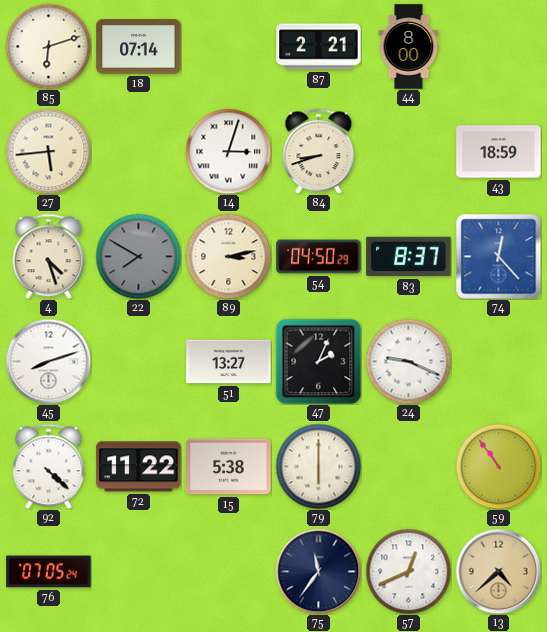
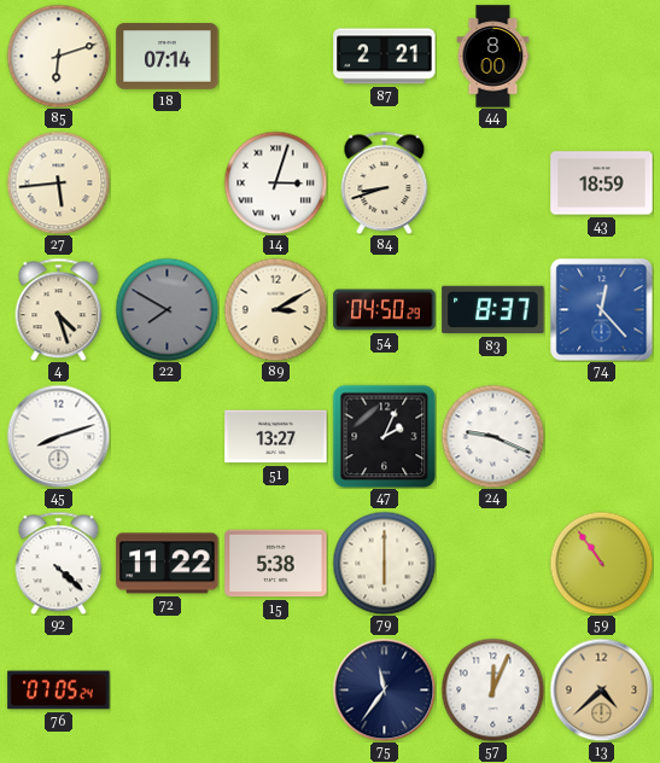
89: 3:13 -> 3:10 (275, 309)
57: 12:41 -> 12:04 (492, 689)
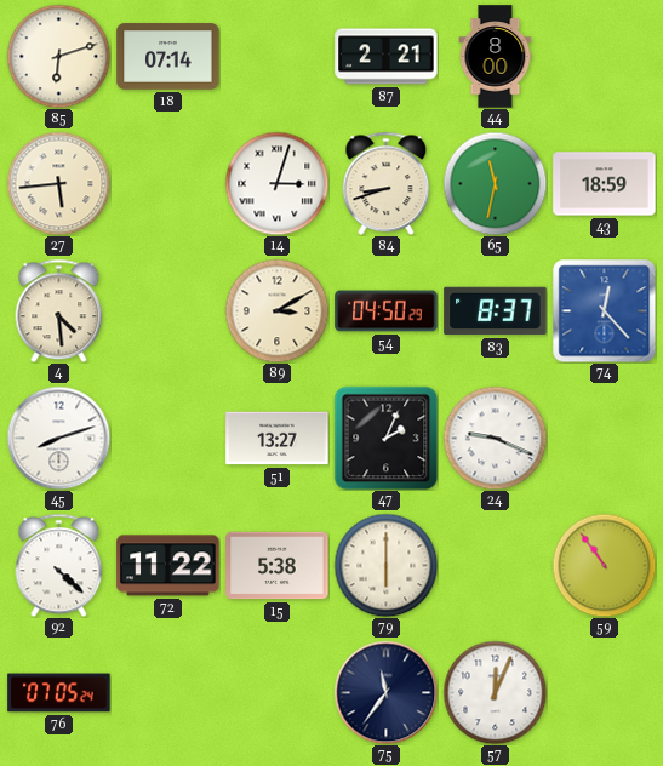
65: none -> 11:32 (495, 183)
4: 4:27 -> 4:29 (59, 310)
22: 7:50 -> none (167, 309)
13: 4:38 -> none (601, 689)
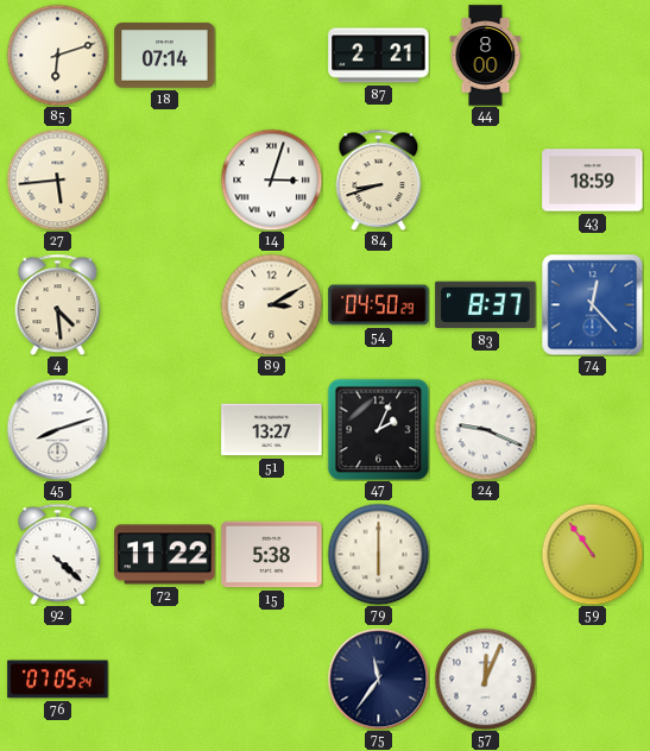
65: 11:32 -> none (495, 183)
